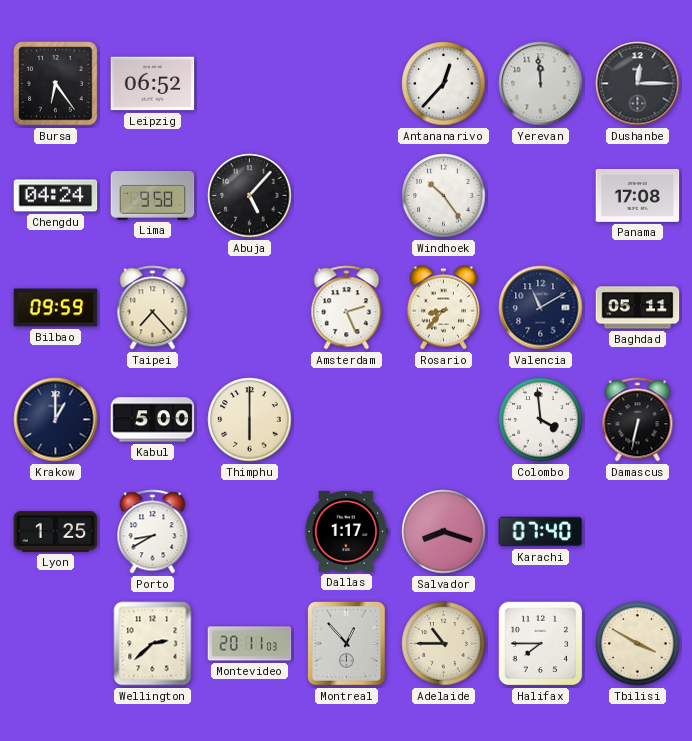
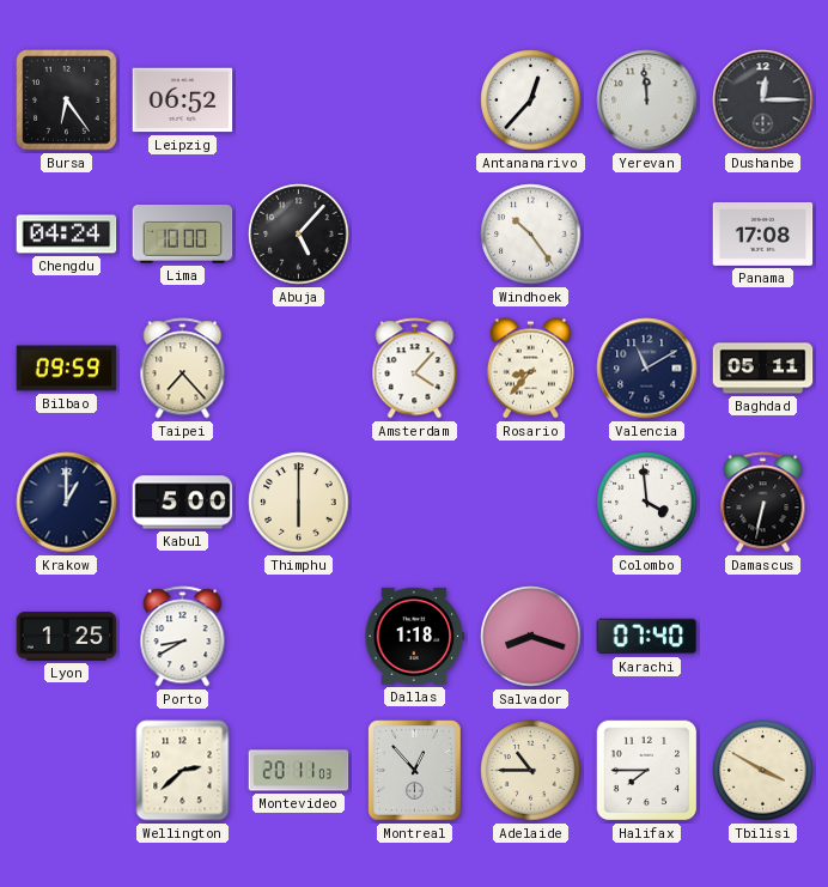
Lima: 9:58 -> 10:00 (183, 235)
Amsterdam: 2:26 -> 4:07 (415, 369)
Dallas: 1:17 -> 1:18 (415, 636)
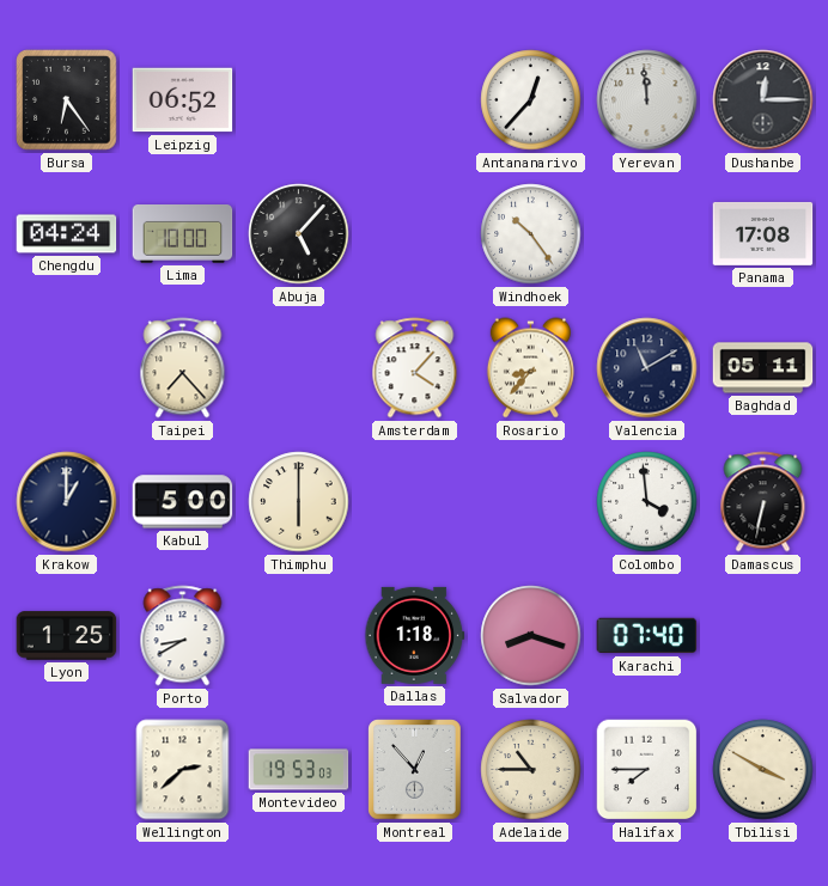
Bilbao: 09:59 -> none (67, 369)
Montevideo: 20:11 -> 19:53 (299, 770)
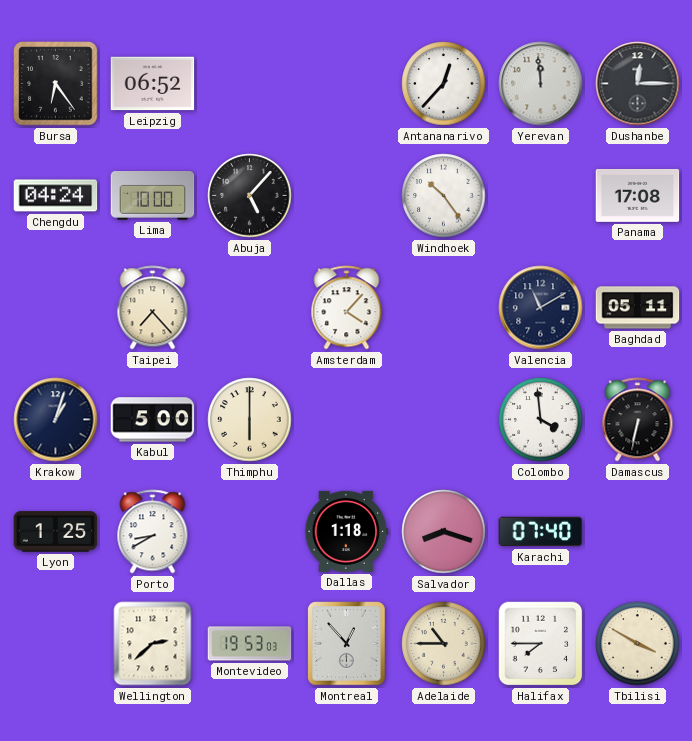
Rosario: 8:37 -> none (530, 368)
Krakow: 1:00 -> 1:03 (56, 420)
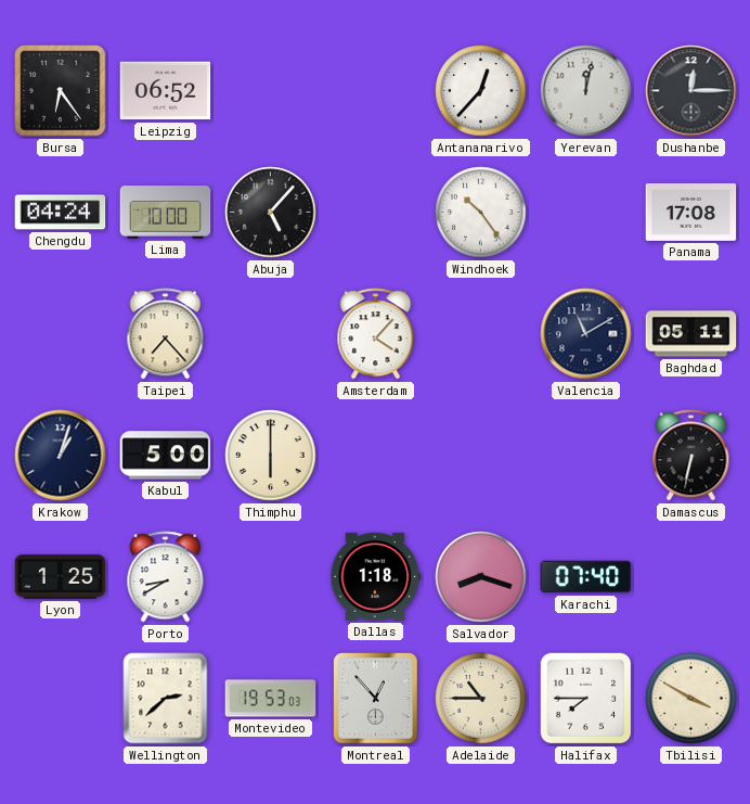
Yerevan: 11:59 -> 12:02 (586, 91)
Colombo: 3:59 -> none (541, 420)
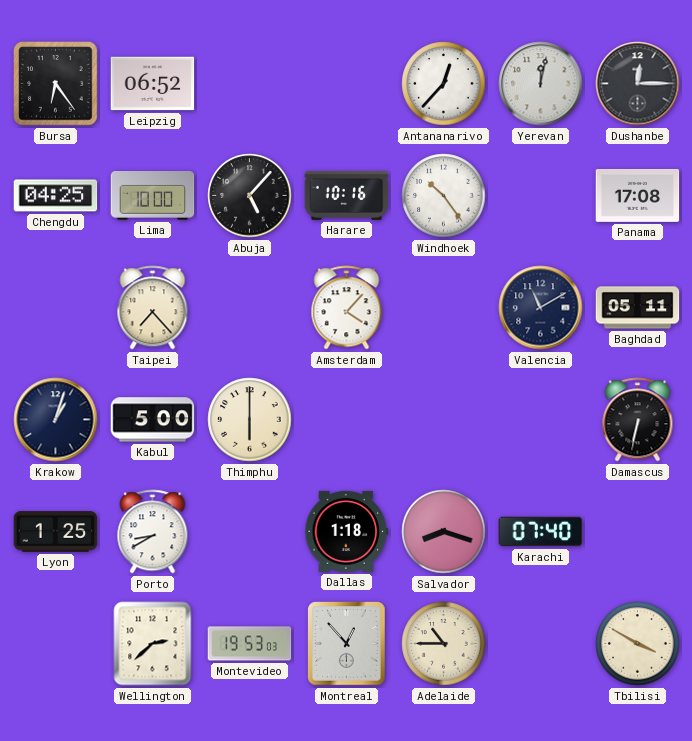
Chengdu: 04:24 -> 04:25 (56, 196)
Harare: none -> 10:16 (347, 195)
Halifax: 7:45 -> none (586, 699)
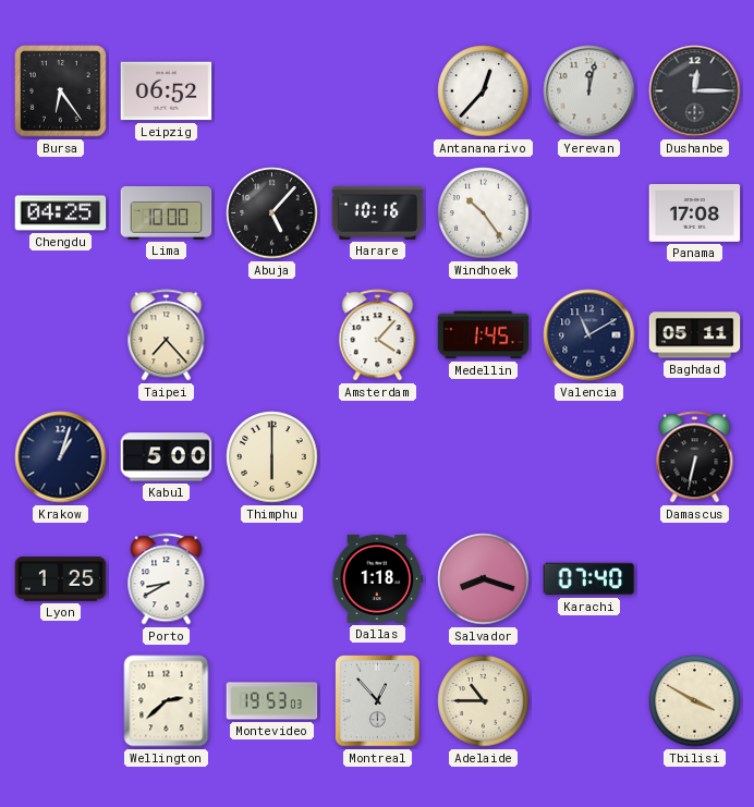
Medellin: none -> 1:45 (484, 335)
